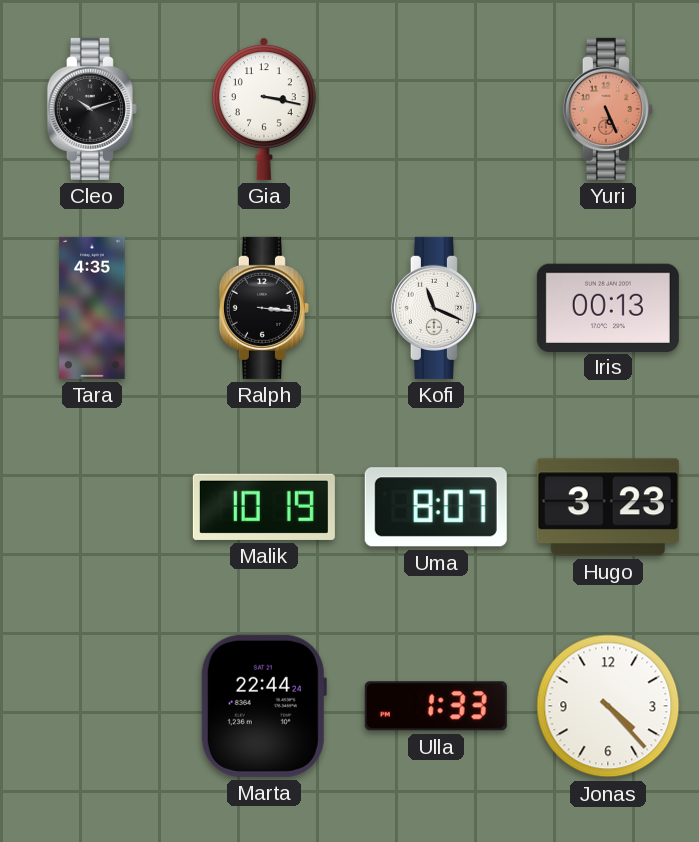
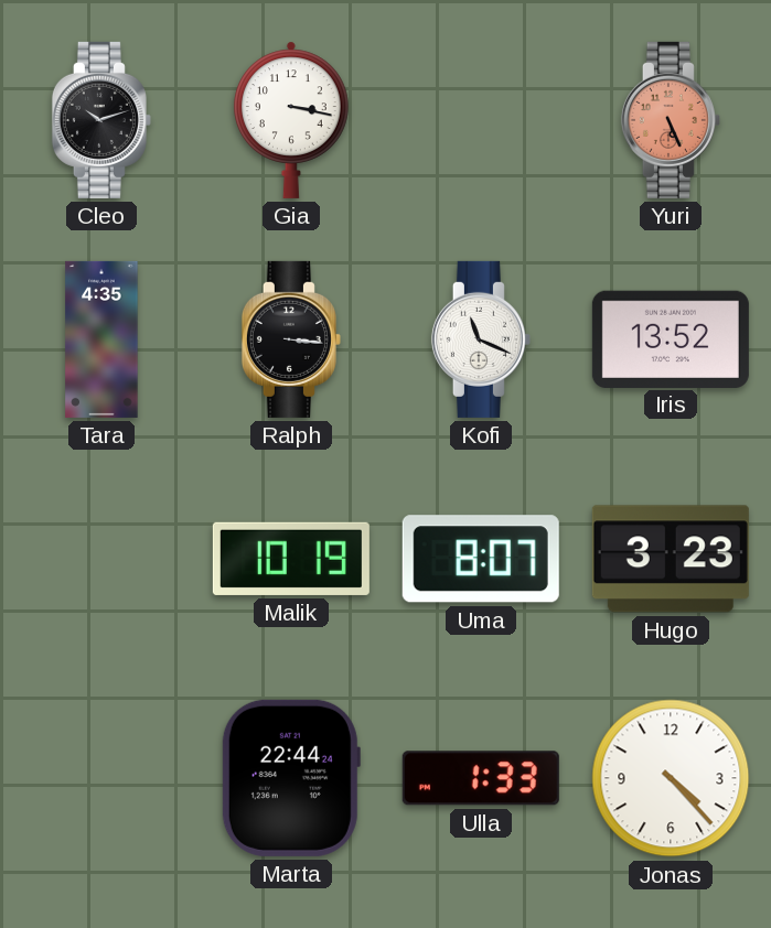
Iris: 00:13 -> 13:52 (671, 338)
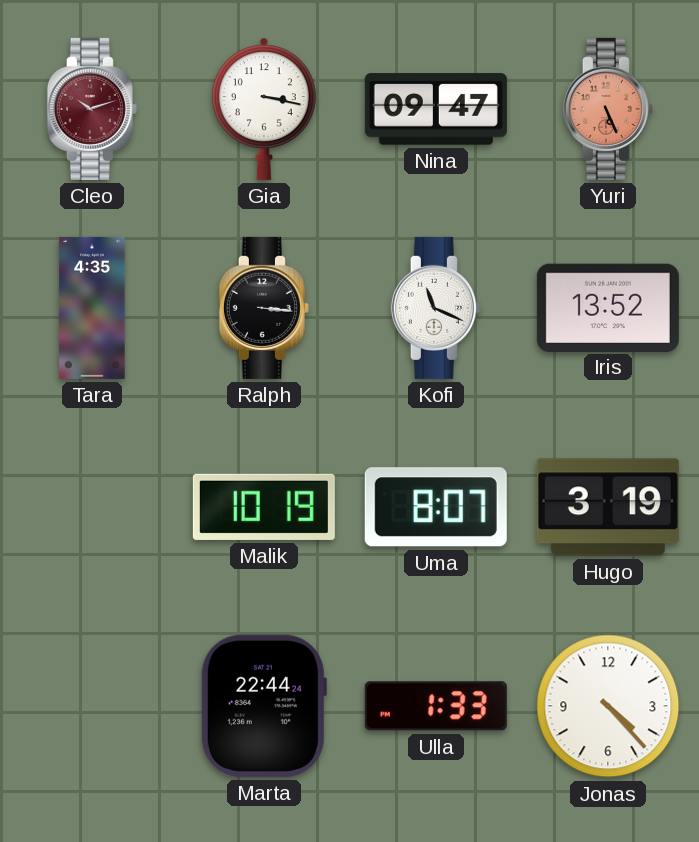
Cleo dial: black -> burgundy (92, 109)
Nina: none -> 09:47 (436, 109)
Hugo: 3:23 -> 3:19 (608, 507)
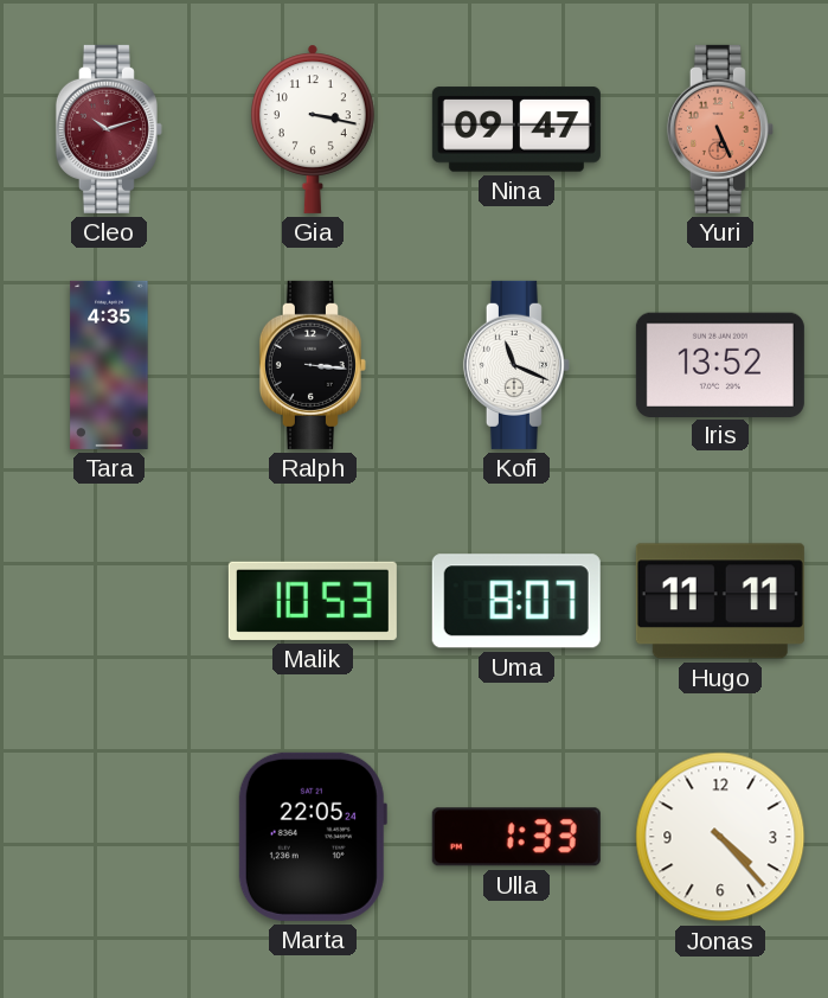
Malik: 10:19 -> 10:53 (313, 601)
Hugo: 3:19 -> 11:11 (720, 601)
Marta: 22:44 -> 22:05 (312, 837)
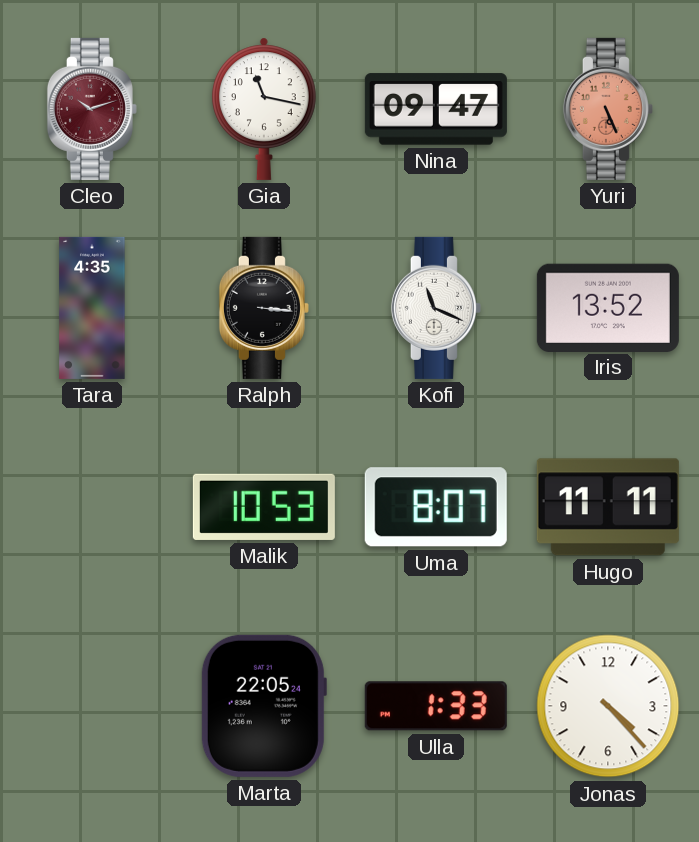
Gia: 3:17 -> 11:17 (264, 109)
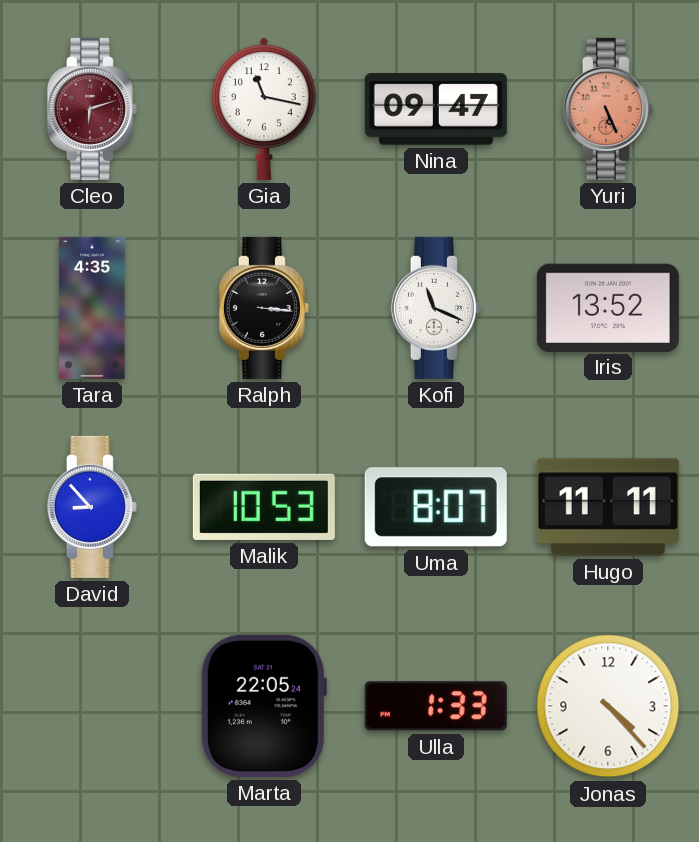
Cleo: 10:12 -> 6:12 (92, 109)
David: none -> 8:53 (92, 507)
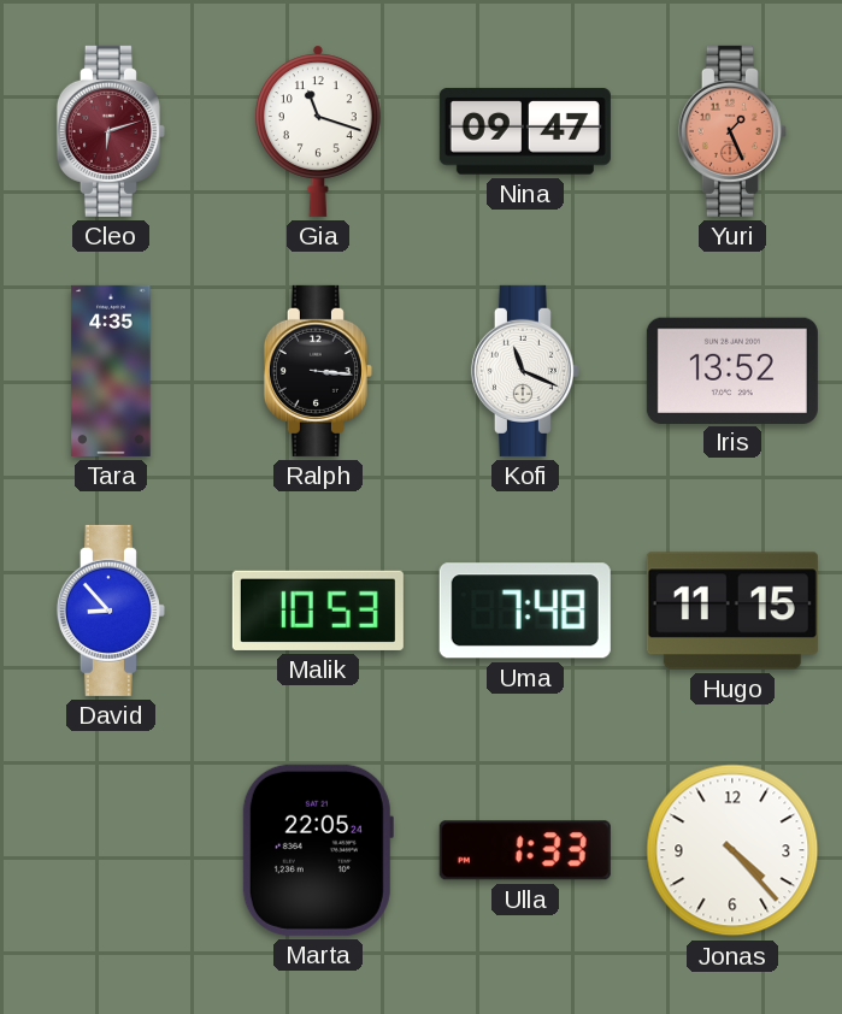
Gia: 11:17 -> 11:18 (318, 131)
Yuri: 5:26 -> 1:26 (732, 131)
Uma: 8:07 -> 7:48 (525, 611)
Hugo: 11:11 -> 11:15 (732, 611)
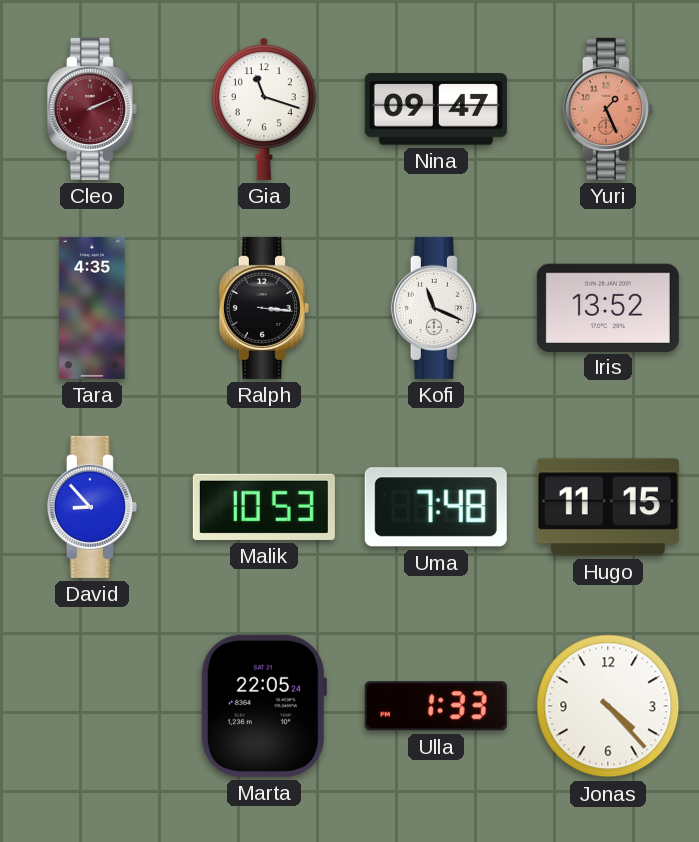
Cleo: 6:12 -> 2:11 (92, 109)
